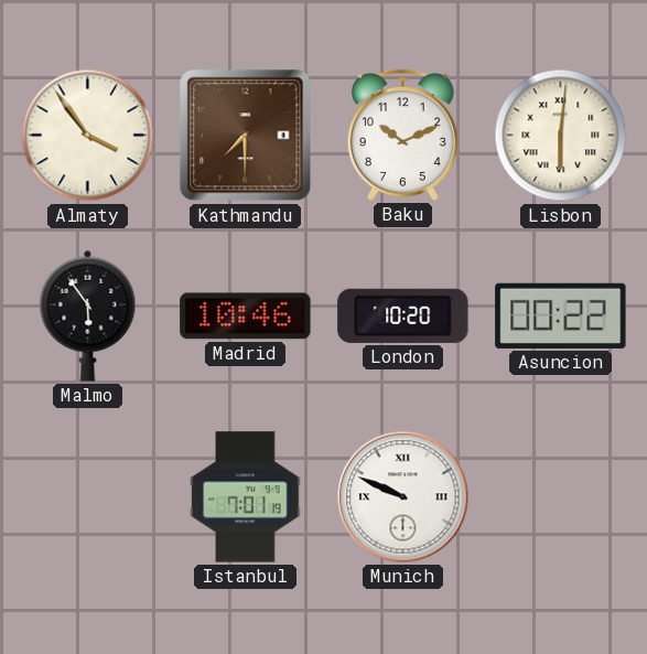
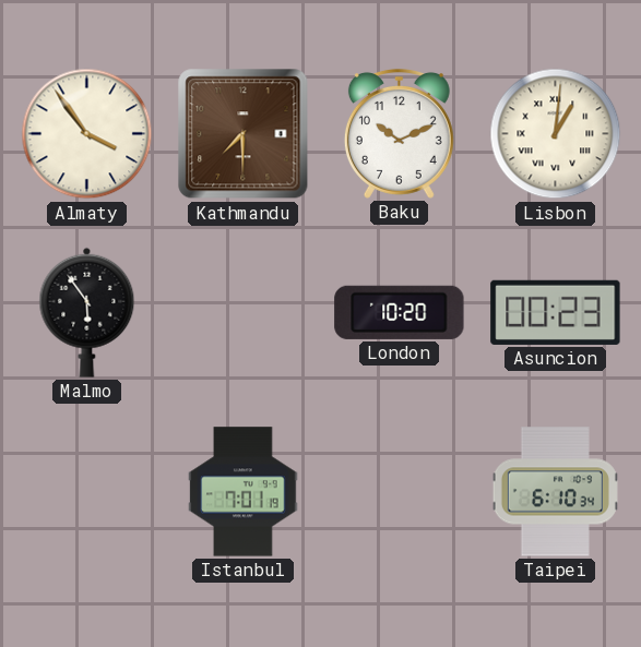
Lisbon: 6:01 -> 1:01 (556, 134)
Madrid: 10:46 -> none (246, 317)
Asuncion: 00:22 -> 00:23 (556, 312)
Munich: 9:49 -> none (403, 497)
Taipei: none -> 6:10 (555, 492)
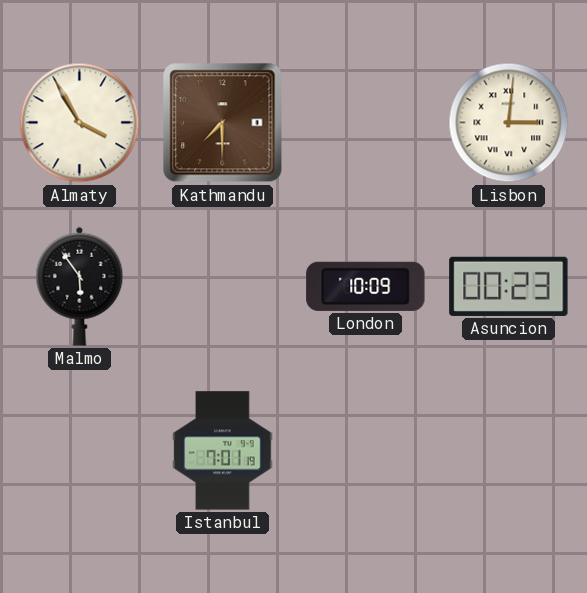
Almaty: 3:54 -> 3:55 (80, 123)
Baku: 10:11 -> none (399, 133)
Lisbon: 1:01 -> 3:01 (509, 123)
London: 10:20 -> 10:09 (366, 286)
Taipei: 6:10 -> none (555, 492)
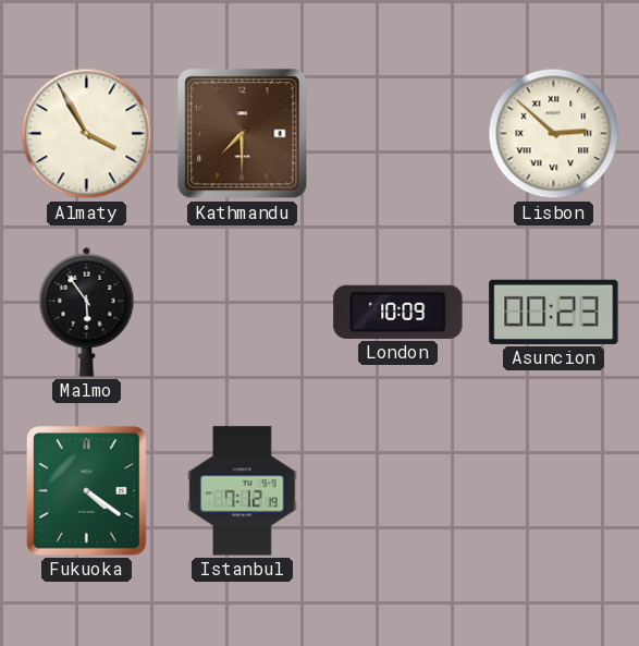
Lisbon: 3:01 -> 2:52 (554, 134)
Fukuoka: none -> 4:21 (87, 491)
Istanbul: 7:01 -> 7:12 (243, 491)
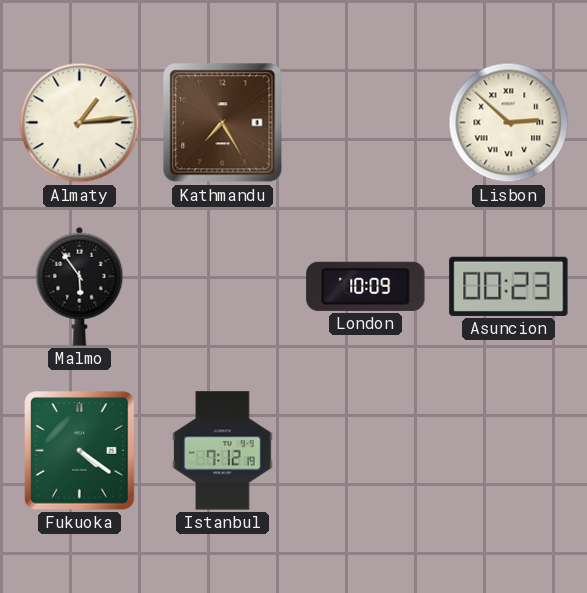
Almaty: 3:55 -> 1:14 (80, 123)
Kathmandu: 7:30 -> 7:25 (223, 123)
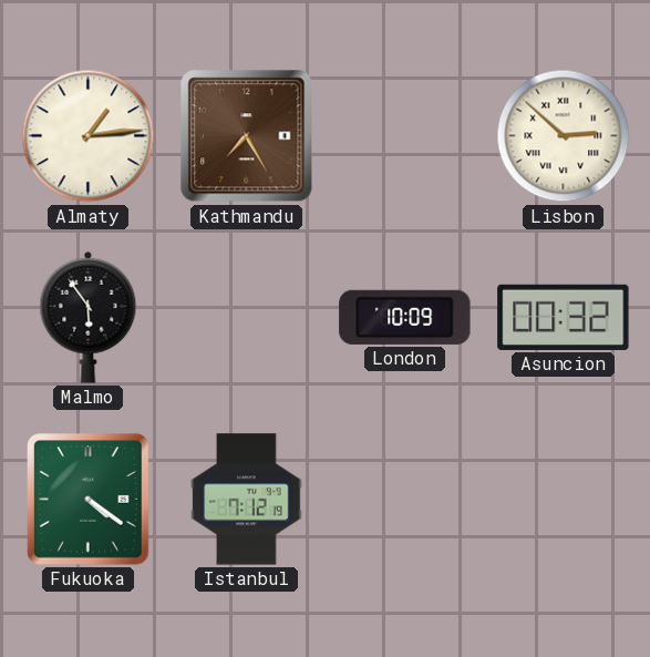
Asuncion: 00:23 -> 00:32 (564, 317)
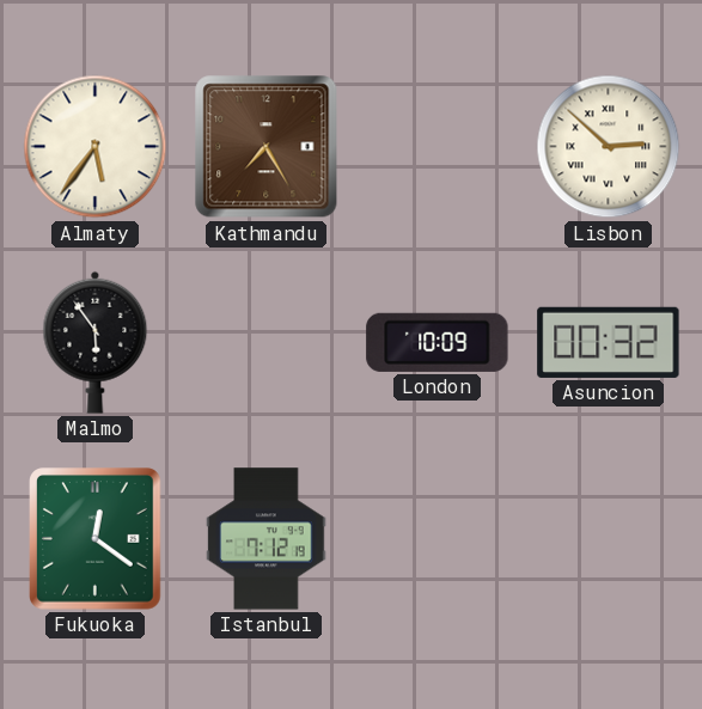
Almaty: 1:14 -> 5:36 (96, 147)
Fukuoka: 4:21 -> 12:21 (96, 539)
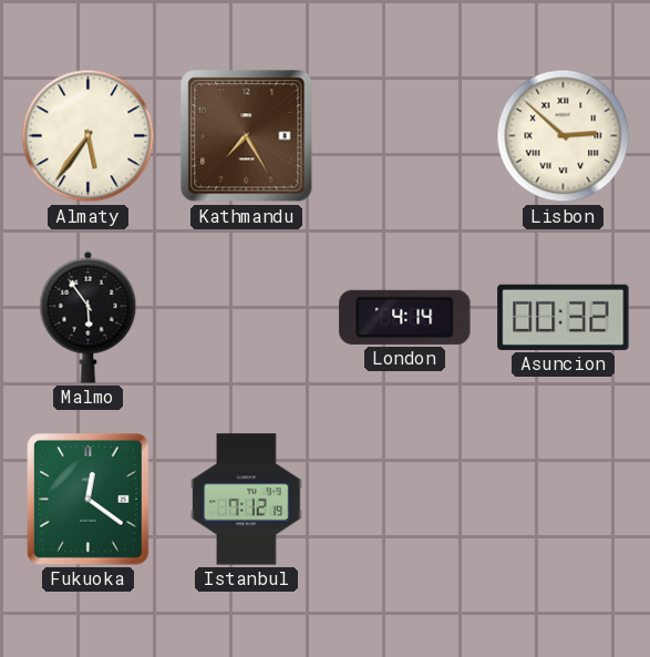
London: 10:09 -> 4:14 (405, 317)
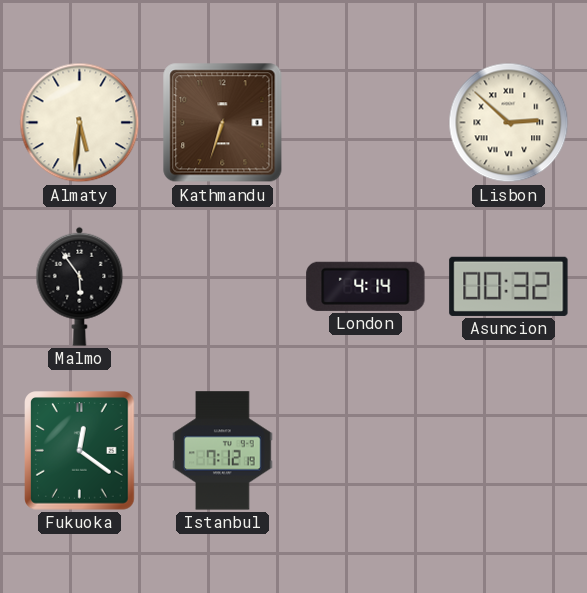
Almaty: 5:36 -> 5:31 (80, 123)
Kathmandu: 7:25 -> 6:33 (223, 123)
